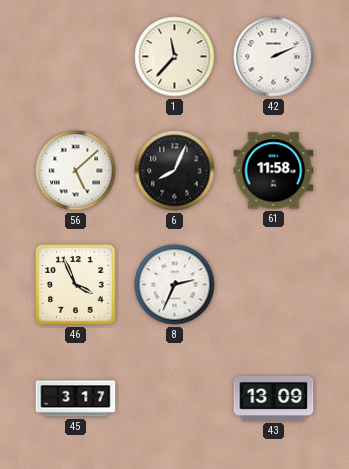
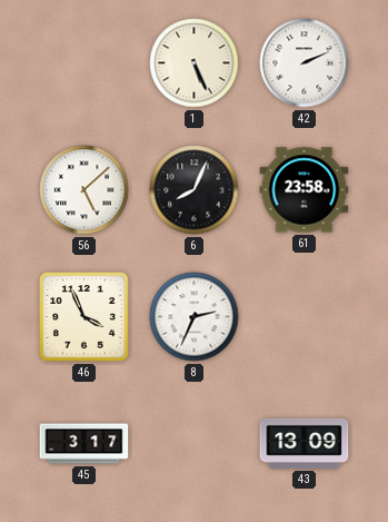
1: 11:37 -> 5:26 (195, 63)
61: 11:58 -> 23:58 (305, 190)
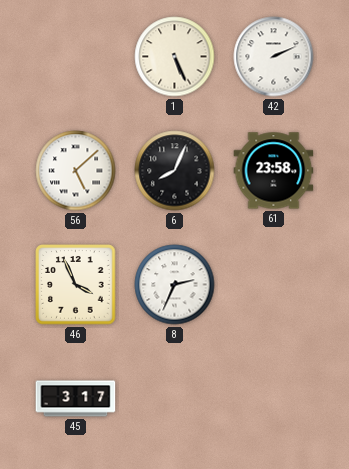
43: 13:09 -> none (305, 443)
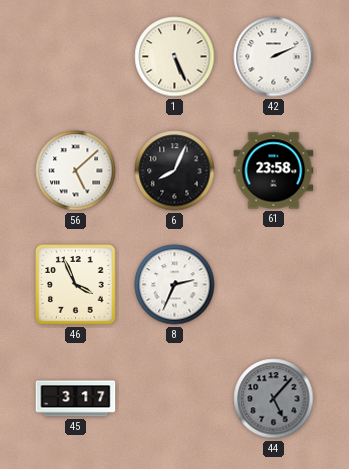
44: none -> 5:07 (274, 399)
